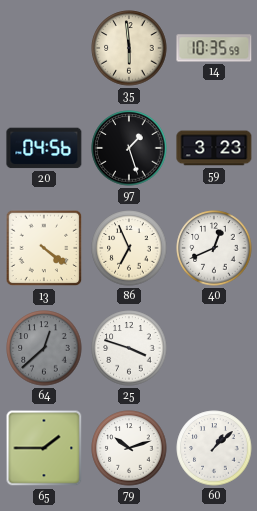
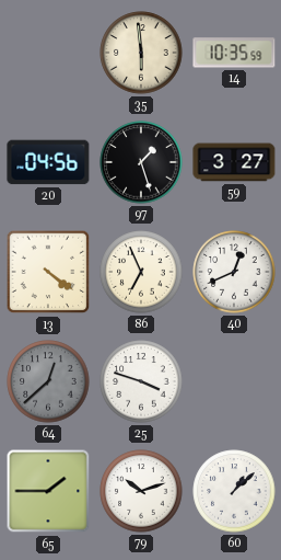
59: 3:23 -> 3:27 (234, 162)
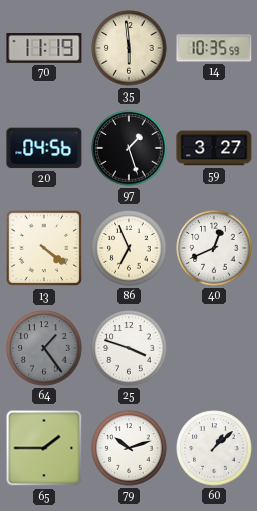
70: none -> 11:19 (44, 49)
64: 12:38 -> 1:24 (44, 348)
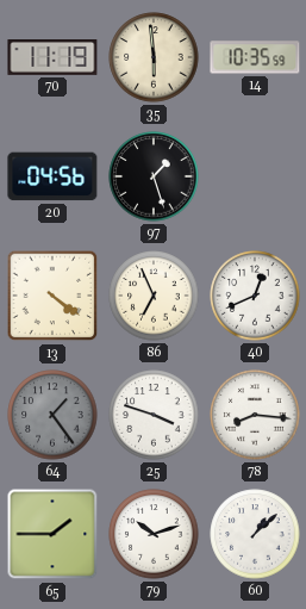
59: 3:27 -> none (214, 148)
78: none -> 8:16 (255, 415)
